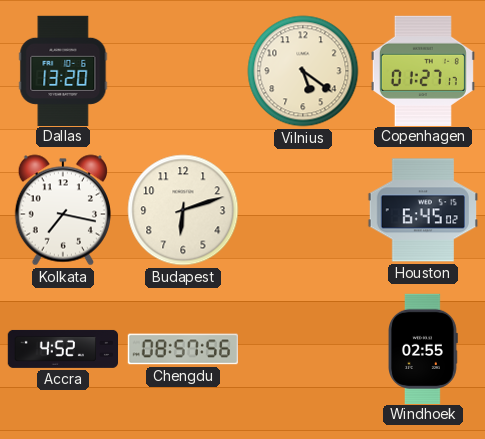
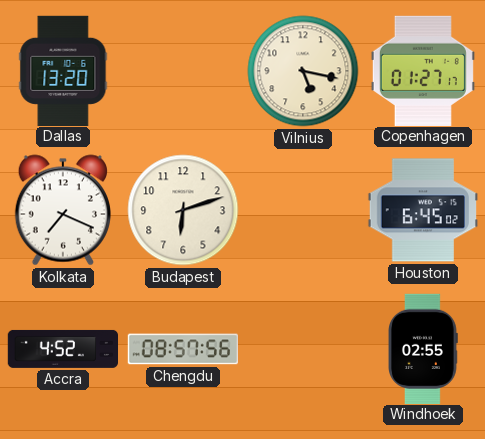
Vilnius: 5:21 -> 5:17 (303, 71)
Kolkata: 7:17 -> 7:19 (63, 210)
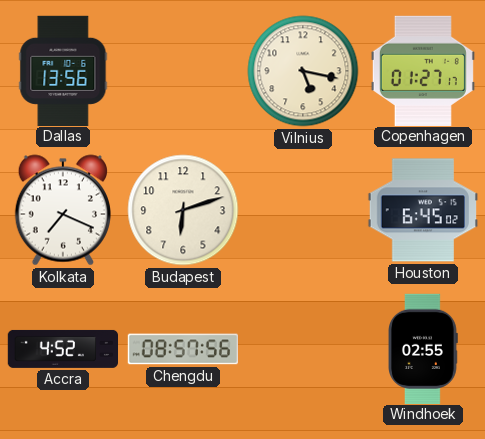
Dallas: 13:20 -> 13:56 (63, 70)
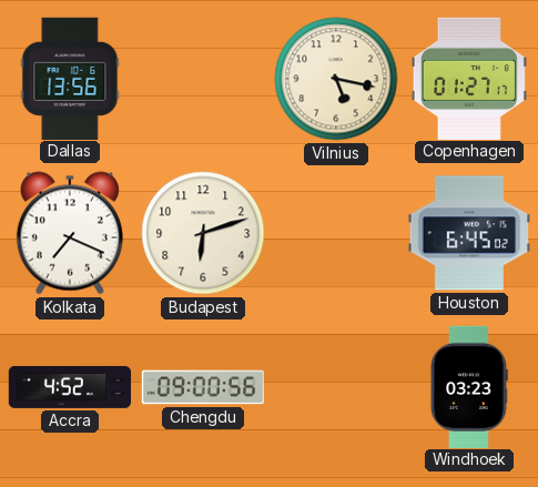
Chengdu: 08:57 -> 09:00 (203, 387)
Windhoek: 02:55 -> 03:23 (469, 386)
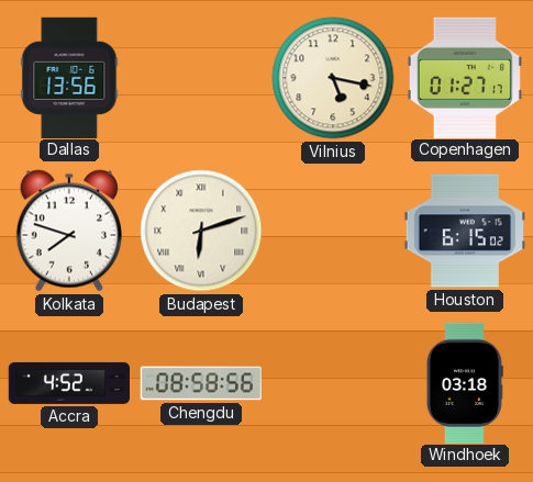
Kolkata: 7:19 -> 7:48 (69, 231)
Budapest numerals: Arabic -> Roman (201, 231)
Houston: 6:45 -> 6:15 (464, 231)
Chengdu: 09:00 -> 08:58 (201, 383)
Windhoek: 03:23 -> 03:18 (465, 382)
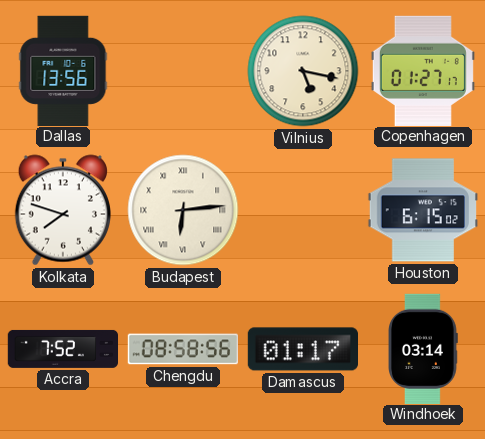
Budapest: 6:12 -> 6:14 (183, 210)
Accra: 4:52 -> 7:52 (62, 349)
Damascus: none -> 01:17 (302, 349)
Windhoek: 03:18 -> 03:14 (423, 348)
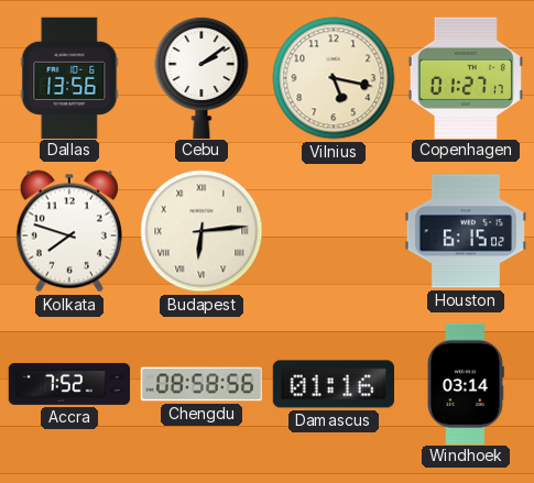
Cebu: none -> 2:09 (201, 77)
Damascus: 01:17 -> 01:16 (333, 384)
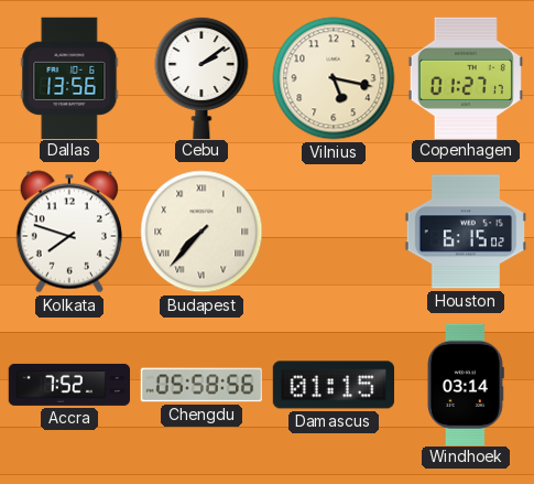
Budapest: 6:14 -> 7:37 (201, 232)
Chengdu: 08:58 -> 05:58 (201, 385)
Damascus: 01:16 -> 01:15 (333, 385)
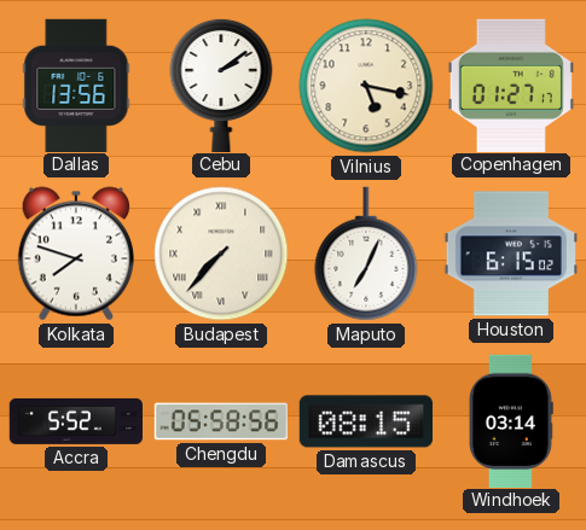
Maputo: none -> 7:04 (366, 254)
Accra: 7:52 -> 5:52 (75, 421)
Damascus: 01:15 -> 08:15 (365, 421)
